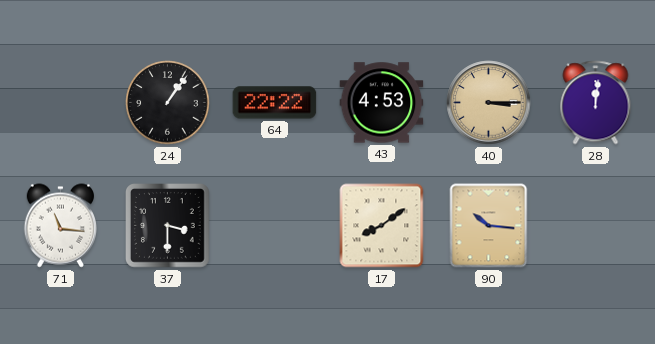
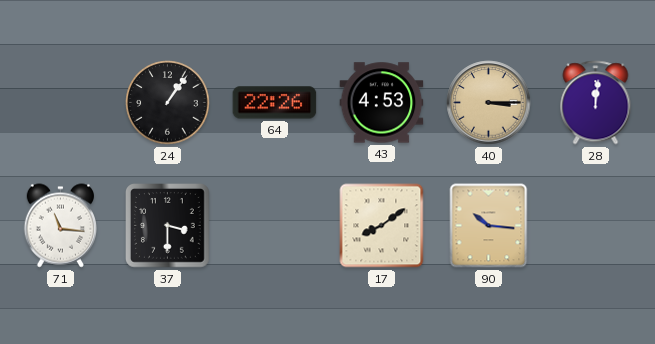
64: 22:22 -> 22:26 (275, 103)
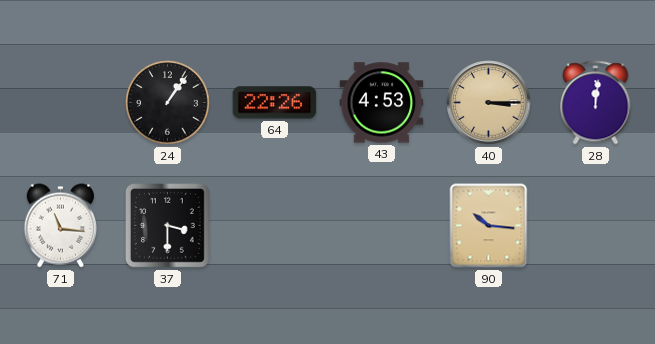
17: 8:09 -> none (382, 226)
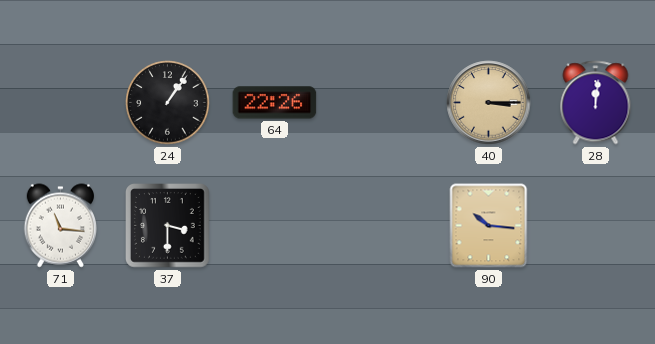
43: 4:53 -> none (382, 103)
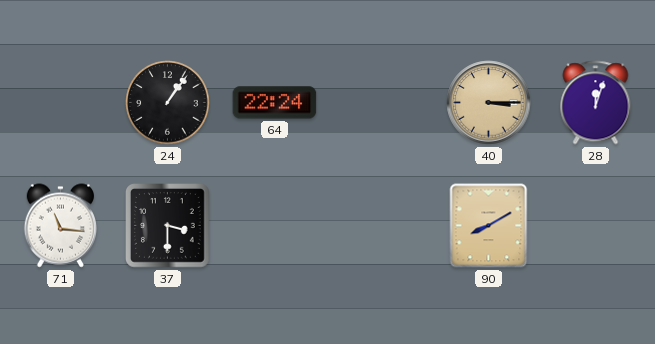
64: 22:26 -> 22:24 (275, 103)
28: 12:01 -> 12:03 (596, 103)
90: 10:16 -> 8:10 (489, 226)
